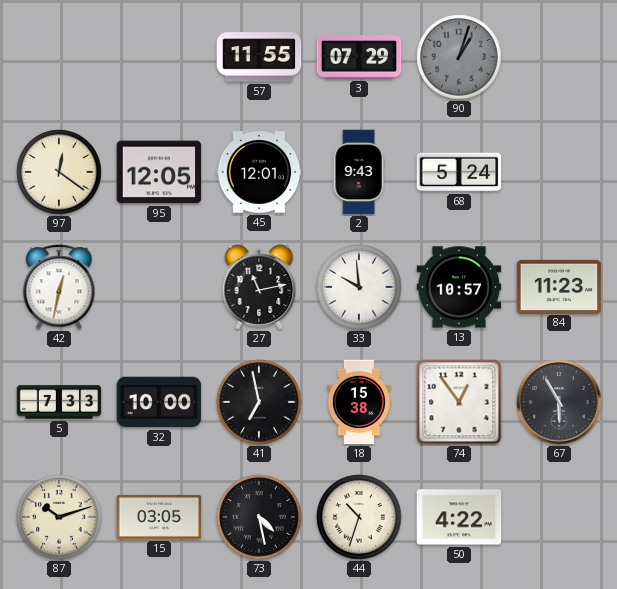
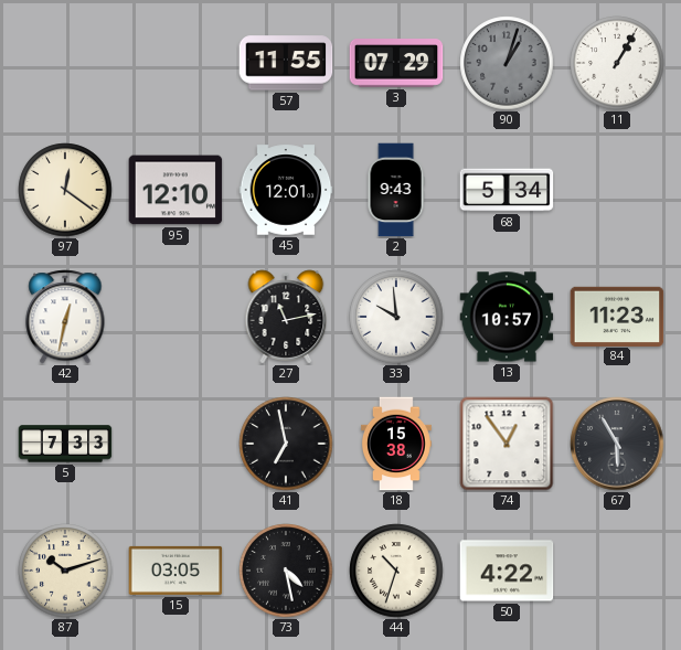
11: none -> 1:05 (617, 63)
95: 12:05 -> 12:10 (175, 190)
68: 5:24 -> 5:34 (507, 190)
32: 10:00 -> none (159, 402)
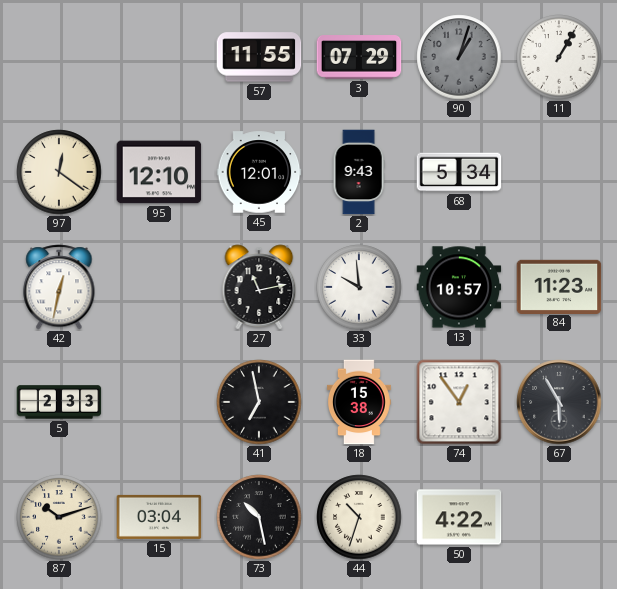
5: 7:33 -> 2:33 (59, 402)
15: 03:05 -> 03:04 (159, 517)
73: 4:28 -> 10:28 (259, 517)
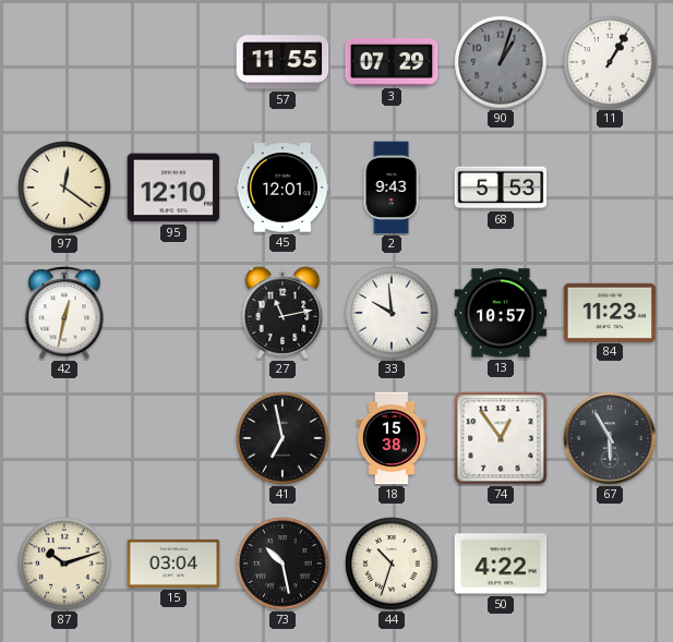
68: 5:34 -> 5:53 (501, 187)
5: 2:33 -> none (59, 402)
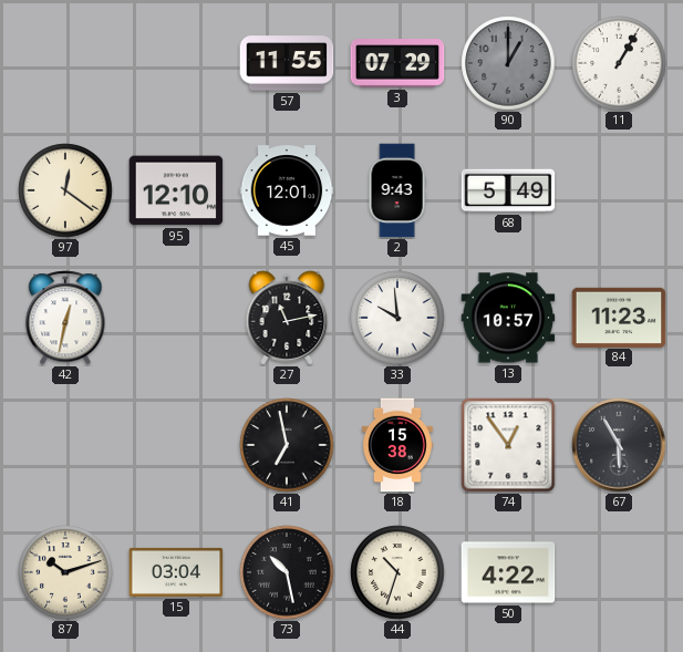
90: 1:03 -> 1:00 (508, 63)
68: 5:53 -> 5:49 (508, 190)
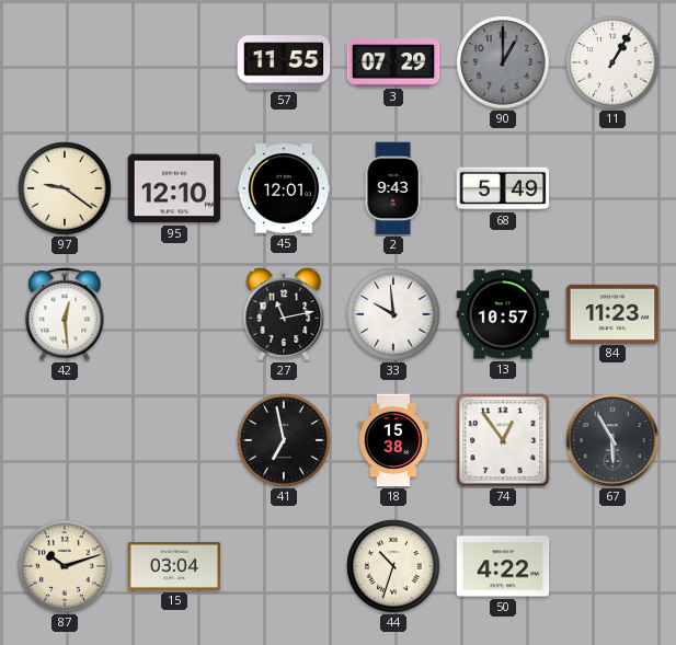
97: 12:21 -> 9:21 (65, 188)
42: 12:32 -> 12:29 (65, 314)
73: 10:28 -> none (287, 572)
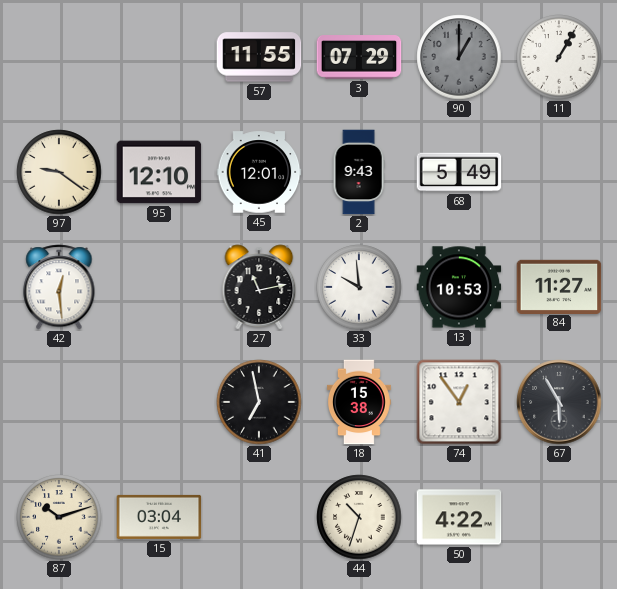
13: 10:57 -> 10:53 (459, 287)
84: 11:23 -> 11:27 (559, 286)
